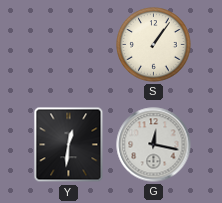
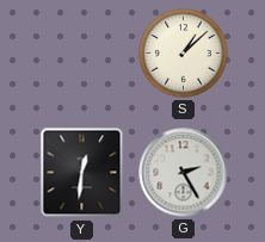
S: 1:06 -> 1:08 (184, 54)
G: 12:17 -> 2:25 (184, 173)
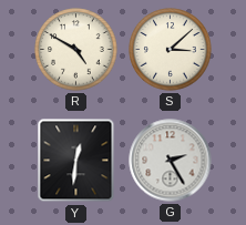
R: none -> 4:50 (76, 50)
S: 1:08 -> 3:08 (171, 50)
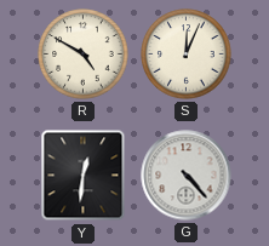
S: 3:08 -> 12:04 (187, 55)
G: 2:25 -> 4:23 (187, 176)
